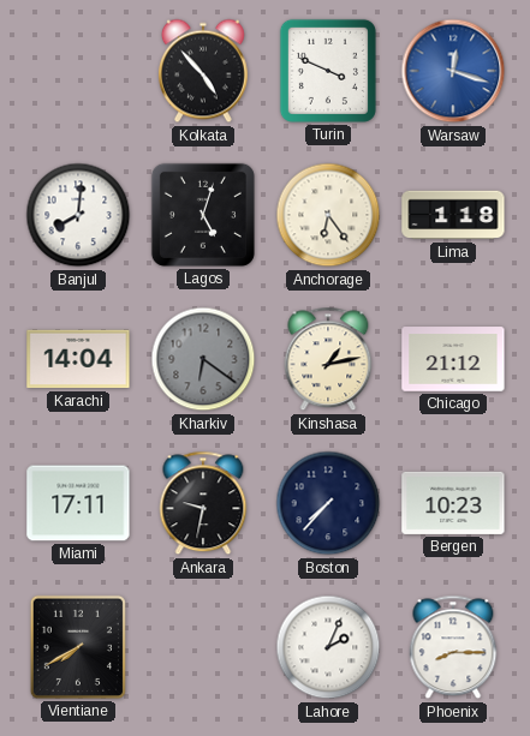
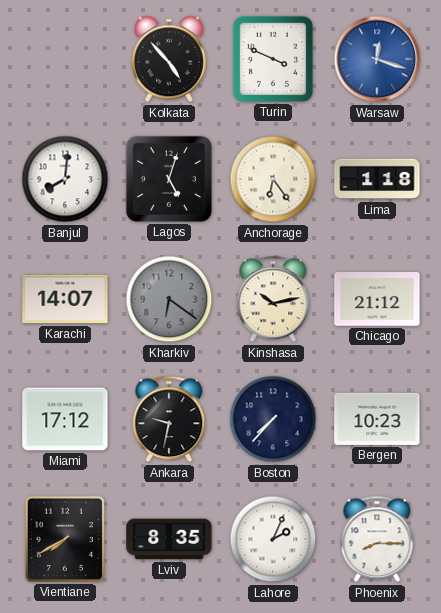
Karachi: 14:04 -> 14:07 (65, 299)
Kinshasa: 1:13 -> 10:13 (273, 299)
Miami: 17:11 -> 17:12 (65, 419)
Lviv: none -> 8:35 (169, 539)
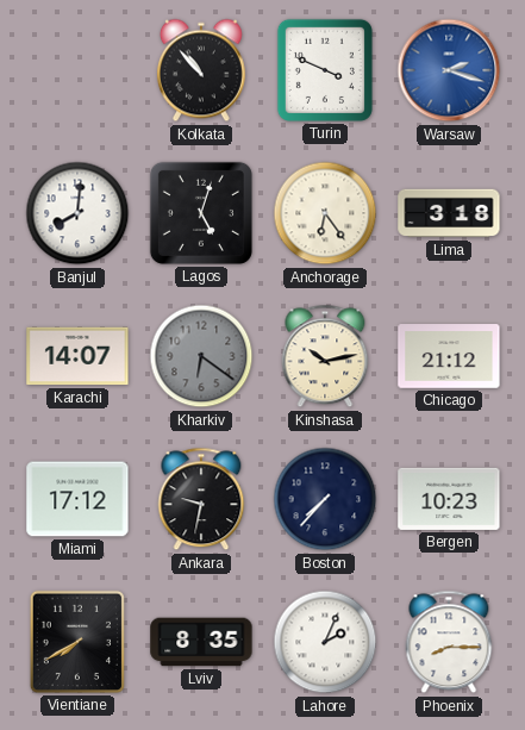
Kolkata: 4:53 -> 10:53 (201, 70)
Warsaw: 12:18 -> 2:18 (449, 70)
Lima: 1:18 -> 3:18 (449, 213)
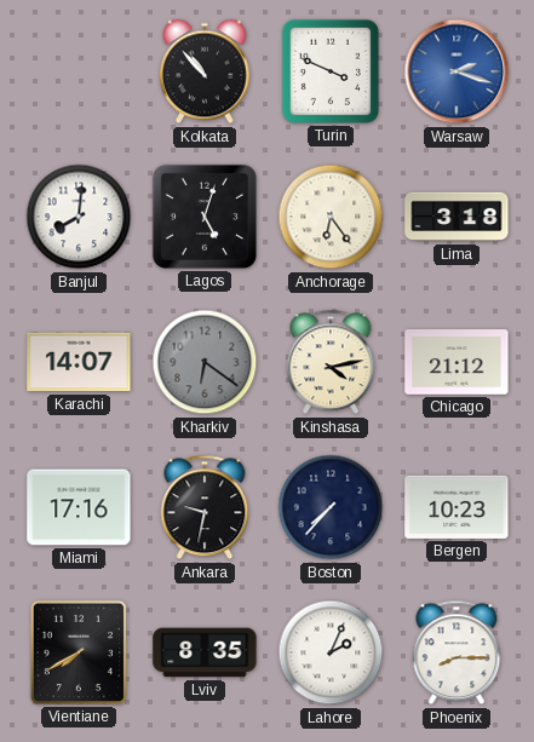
Kinshasa: 10:13 -> 4:13 (331, 362)
Miami: 17:12 -> 17:16 (79, 507)
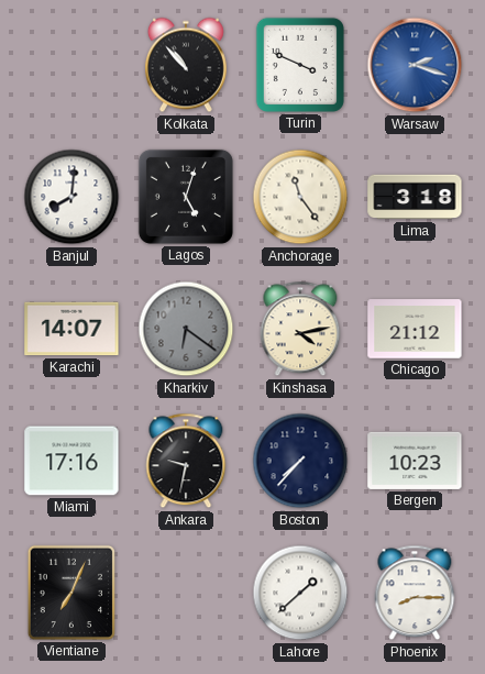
Anchorage: 6:24 -> 11:24 (300, 197)
Vientiane: 7:40 -> 7:04 (71, 593)
Lviv: 8:35 -> none (205, 652)
Lahore: 2:04 -> 1:38 (300, 593)
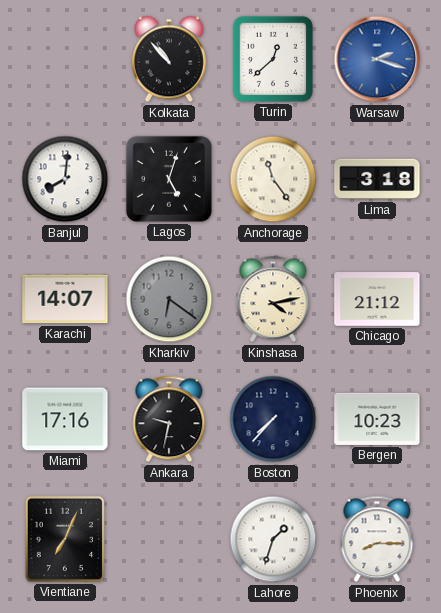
Turin: 3:49 -> 12:38 (273, 59)
Lahore: 1:38 -> 1:33 (273, 539)
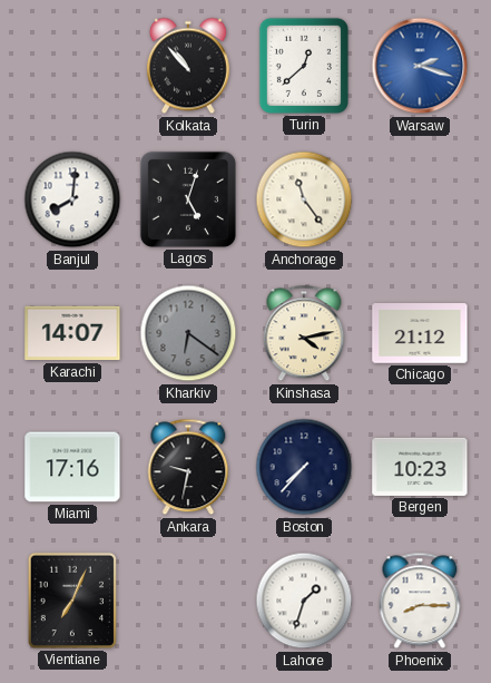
Lima: 3:18 -> none (377, 179)
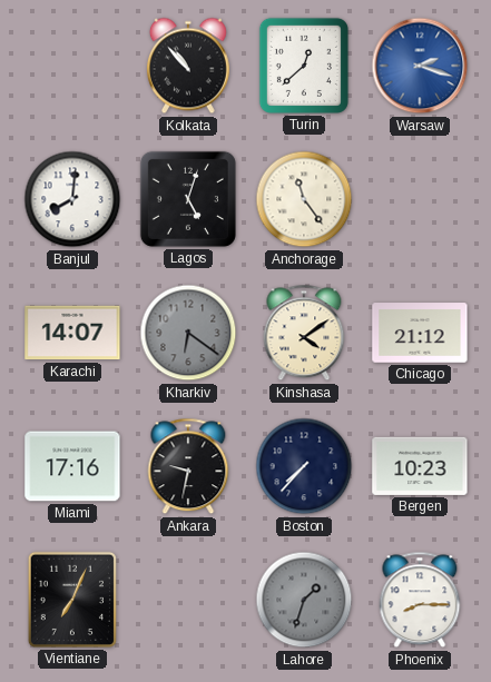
Kinshasa: 4:13 -> 4:09 (304, 333)
Lahore dial: white -> grey (304, 600)
